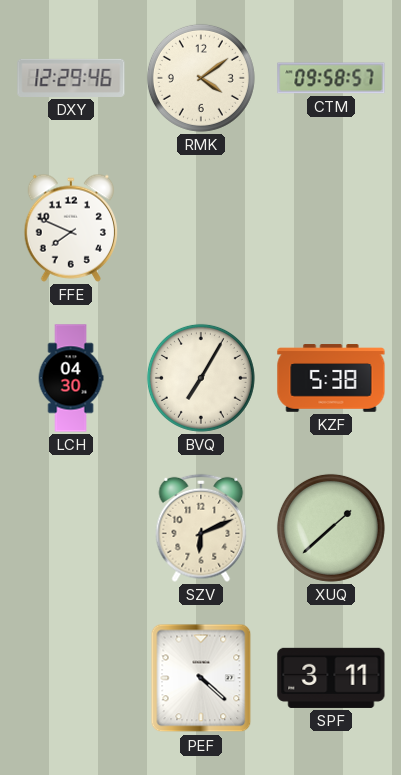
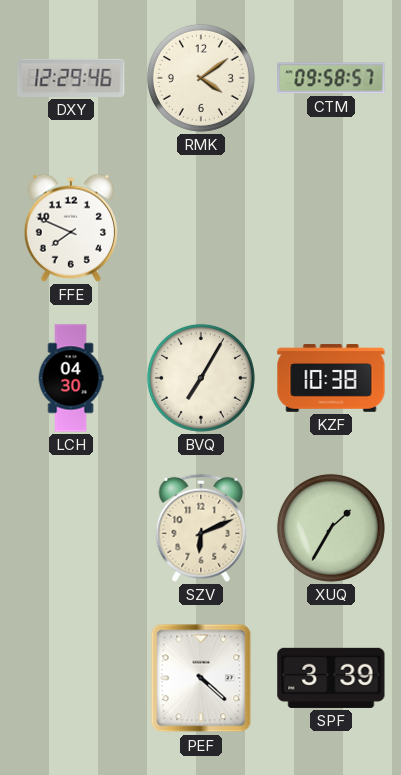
KZF: 5:38 -> 10:38 (331, 378)
XUQ: 1:38 -> 1:35 (331, 528)
SPF: 3:11 -> 3:39 (331, 678)
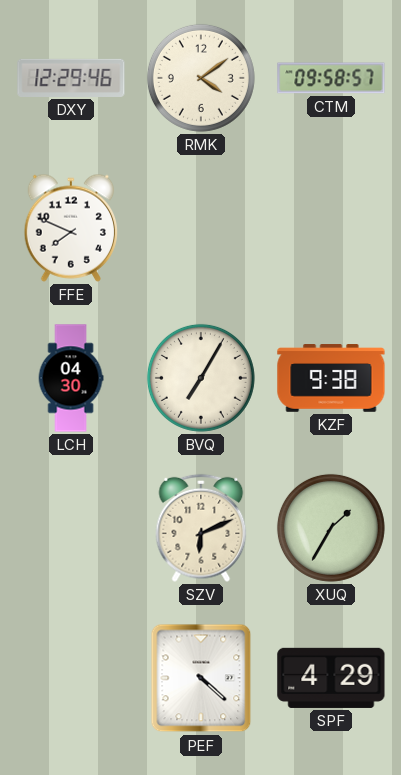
KZF: 10:38 -> 9:38 (331, 378)
SPF: 3:39 -> 4:29 (331, 678)
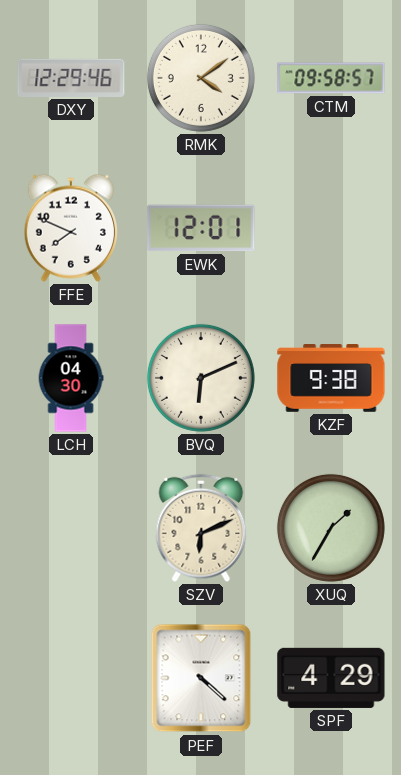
EWK: none -> 12:01 (201, 228)
BVQ: 7:05 -> 6:11 (201, 378)
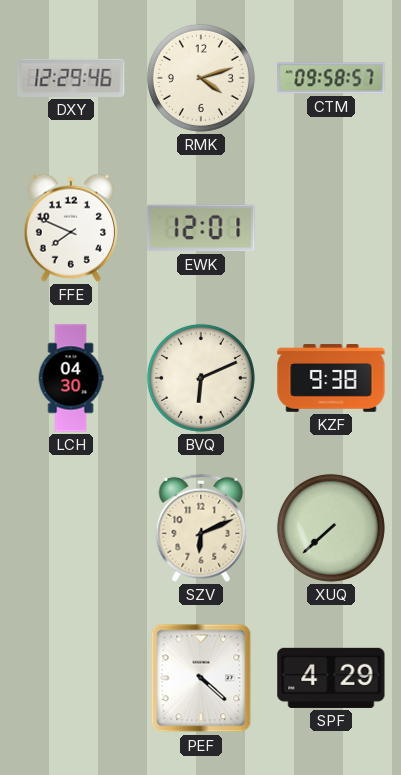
RMK: 4:09 -> 4:12 (201, 78)
XUQ: 1:35 -> 7:38 (331, 528)
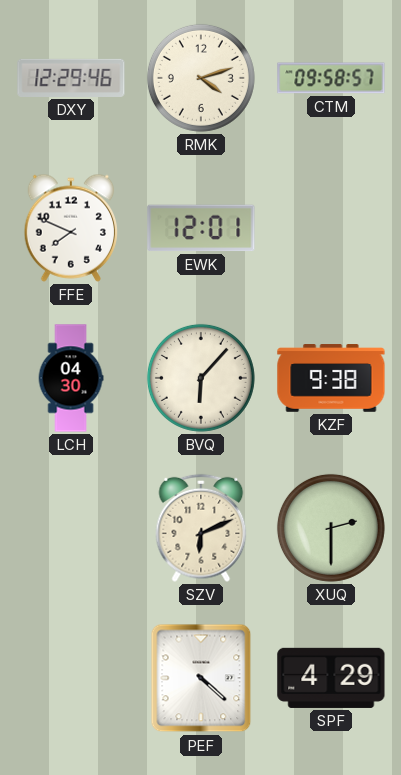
BVQ: 6:11 -> 6:07 (201, 378)
XUQ: 7:38 -> 2:30 (331, 528)
